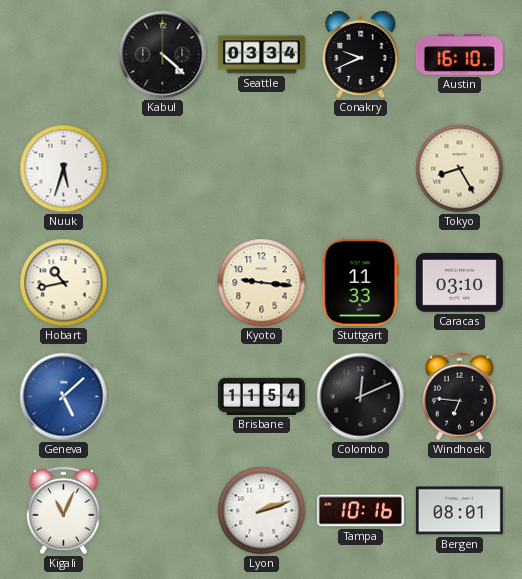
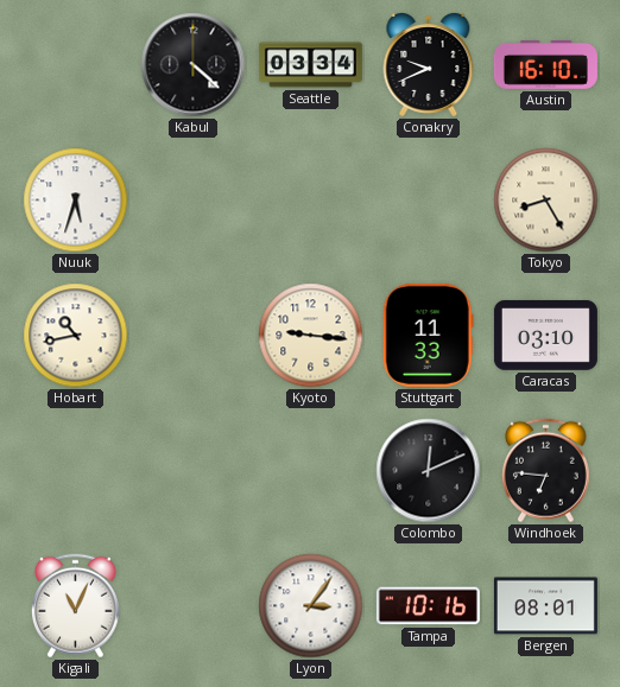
Geneva: 5:08 -> none (64, 397)
Brisbane: 11:54 -> none (261, 396)
Lyon: 2:12 -> 3:06 (311, 606)
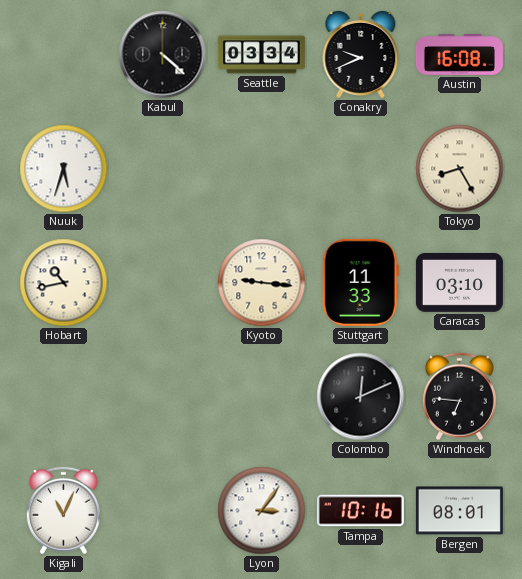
Austin: 16:10 -> 16:08 (459, 55)
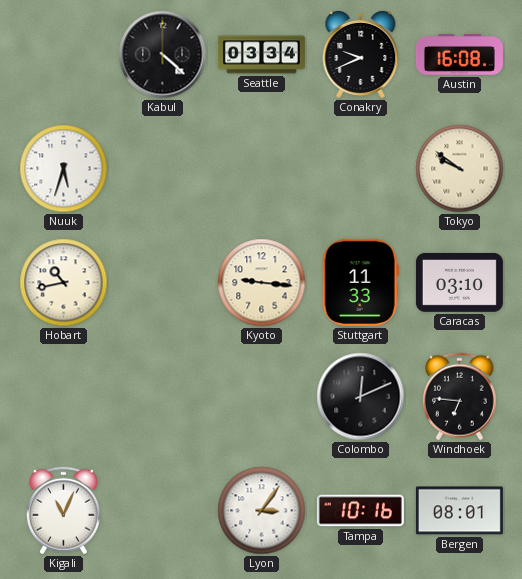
Tokyo: 8:25 -> 9:51 (460, 169)
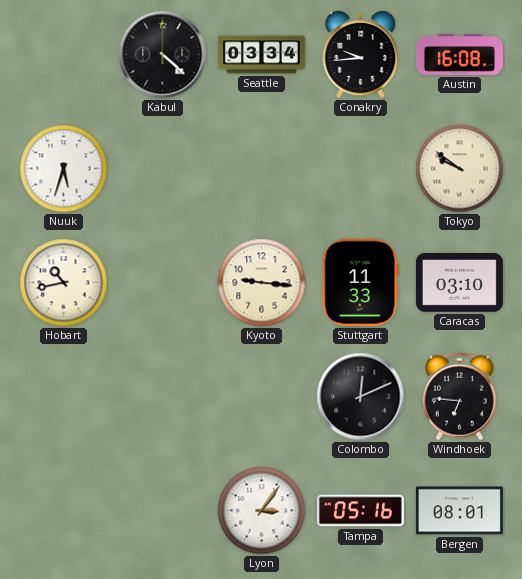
Conakry: 9:41 -> 9:44 (361, 54)
Kigali: 11:04 -> none (63, 511)
Tampa: 10:16 -> 05:16 (360, 511)
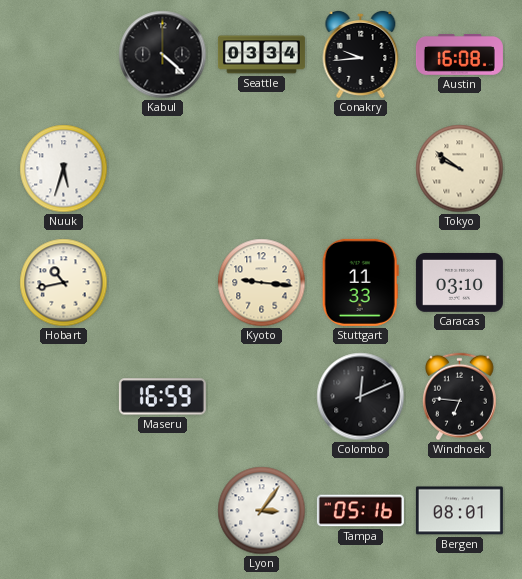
Maseru: none -> 16:59 (162, 397)
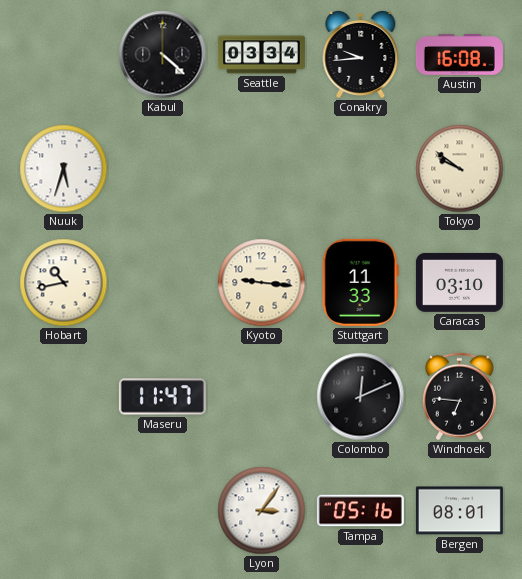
Maseru: 16:59 -> 11:47 (162, 397)
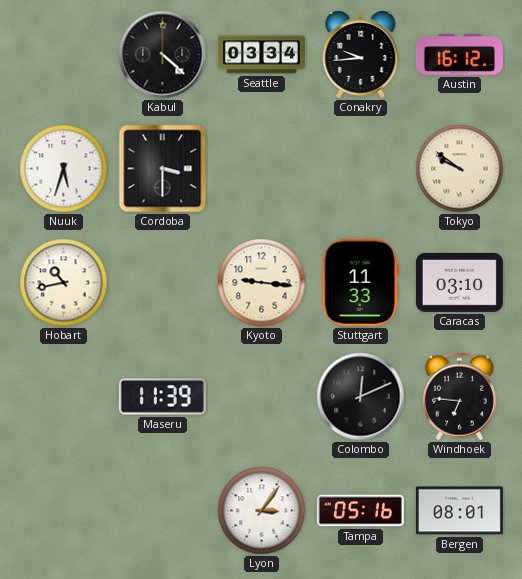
Austin: 16:08 -> 16:12 (459, 55)
Cordoba: none -> 3:30 (163, 169)
Maseru: 11:47 -> 11:39 (162, 397)
